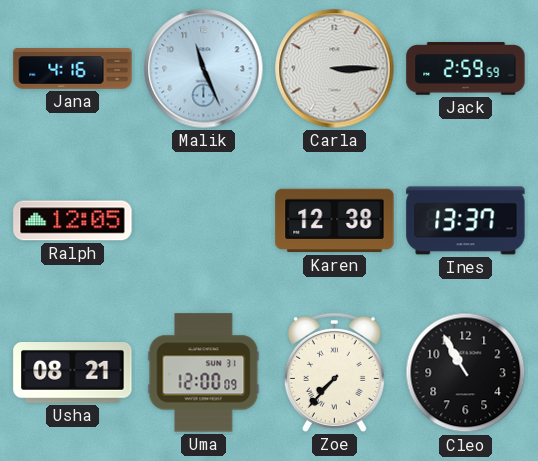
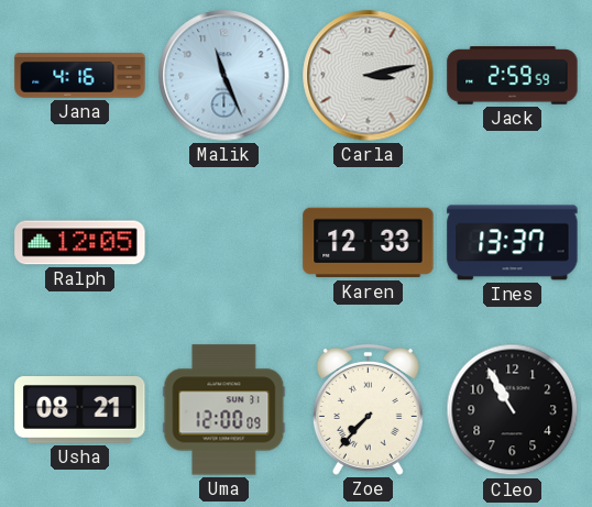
Carla: 3:15 -> 3:13 (369, 76)
Karen: 12:38 -> 12:33 (369, 243)
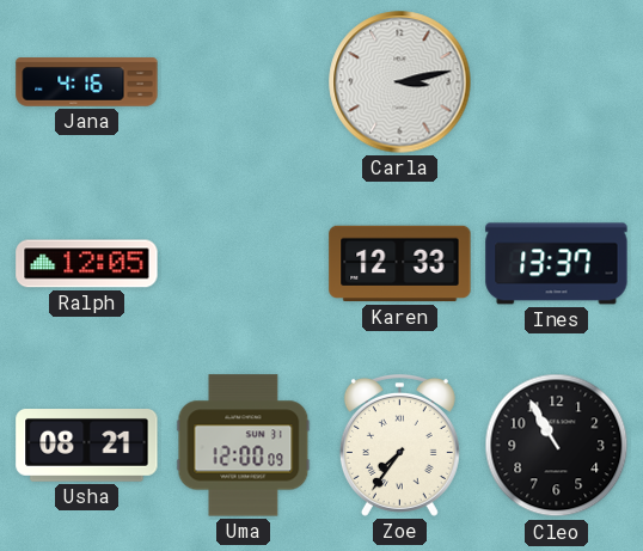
Malik: 11:26 -> none (224, 76)
Jack: 2:59 -> none (513, 76)
Zoe: 7:37 -> 7:36 (399, 445)
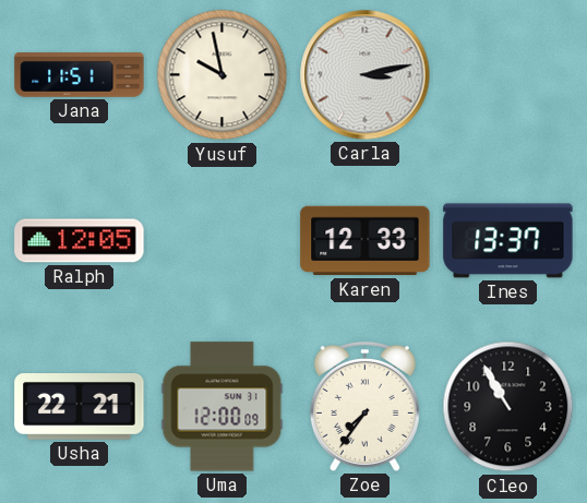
Jana: 4:16 -> 11:51 (80, 75)
Yusuf: none -> 9:58 (223, 75)
Usha: 08:21 -> 22:21 (80, 407)
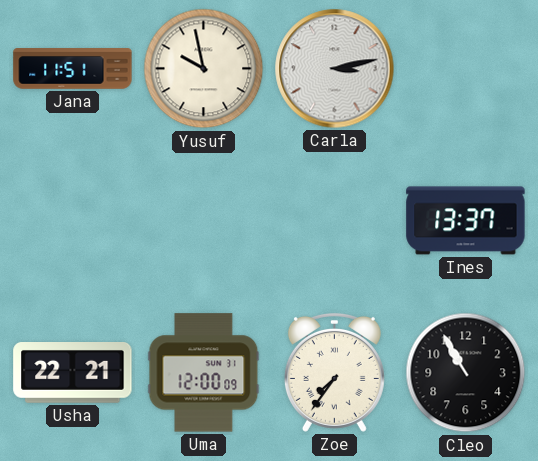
Ralph: 12:05 -> none (80, 241)
Karen: 12:33 -> none (366, 241)
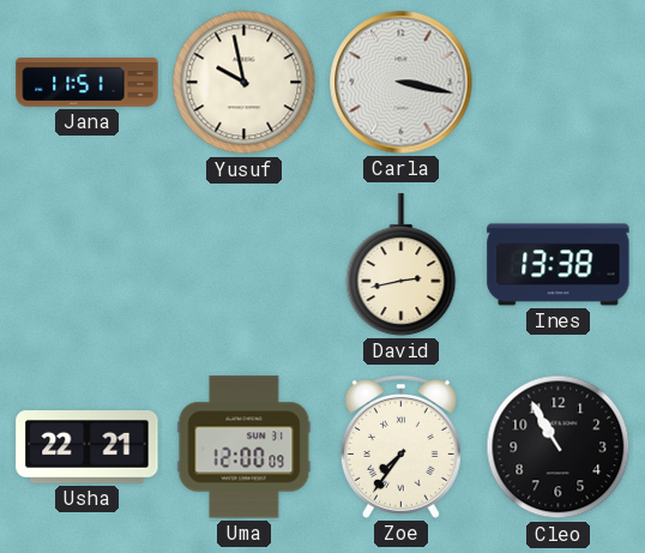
Carla: 3:13 -> 3:17 (402, 83)
David: none -> 2:43 (402, 265)
Ines: 13:37 -> 13:38 (559, 265)
